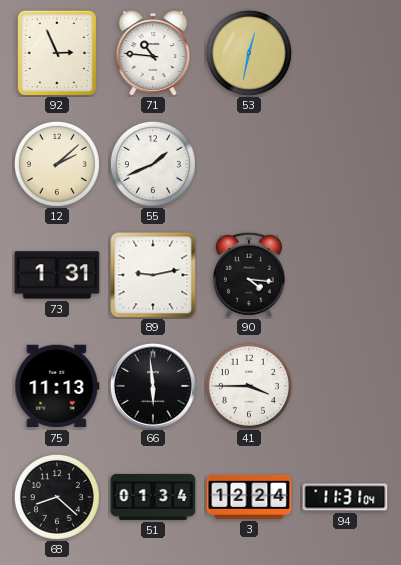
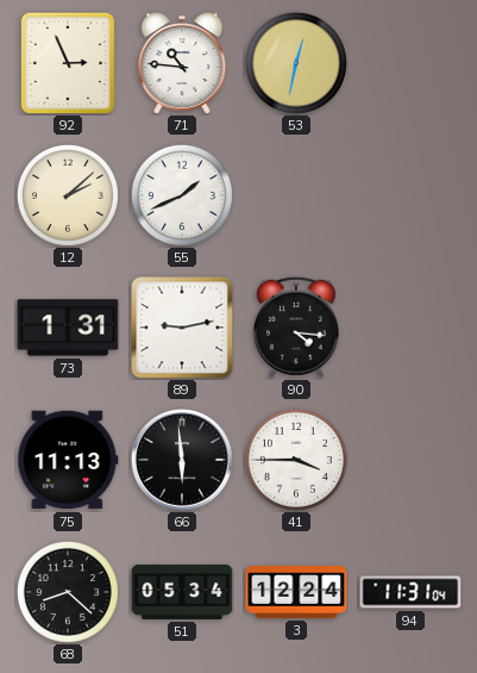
51: 01:34 -> 05:34 (182, 592)
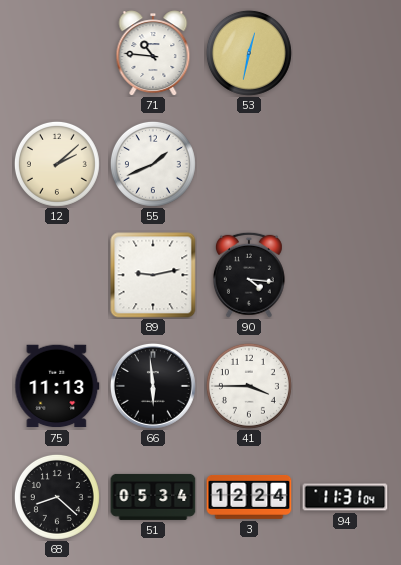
92: 2:56 -> none (68, 62)
73: 1:31 -> none (68, 328)
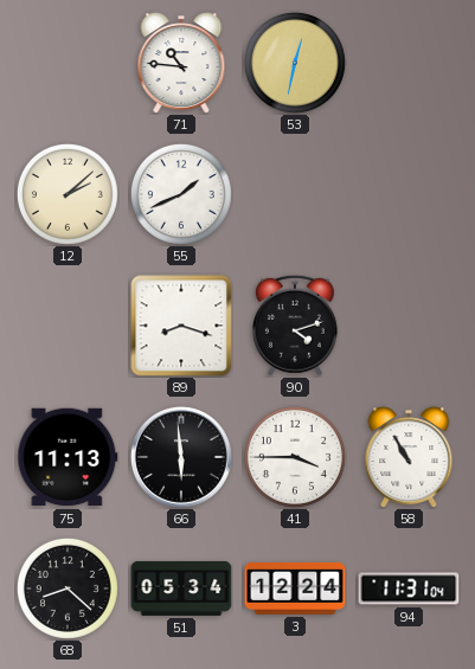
89: 9:13 -> 8:18 (181, 326)
90: 4:16 -> 4:12 (295, 326)
58: none -> 10:55 (409, 457)
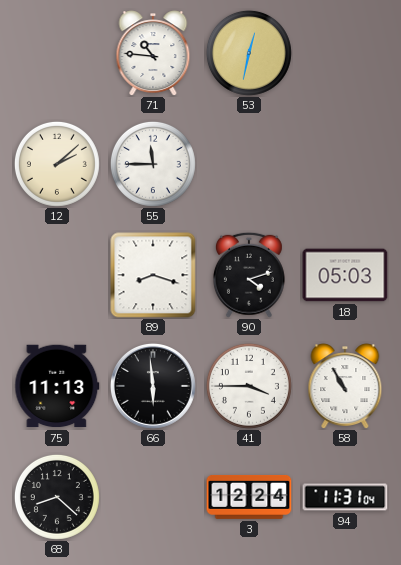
55: 1:41 -> 11:45 (153, 164)
18: none -> 05:03 (345, 275)
51: 05:34 -> none (181, 588)
